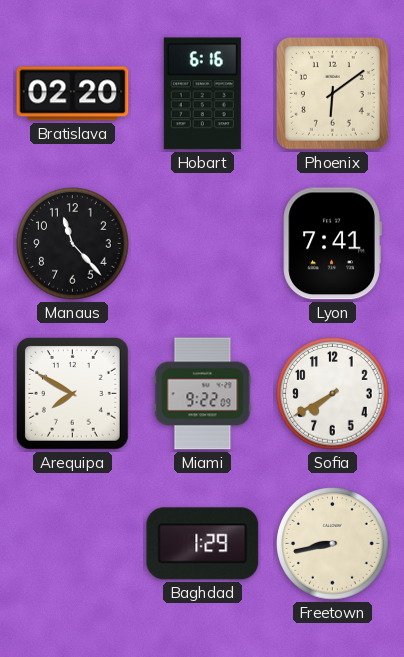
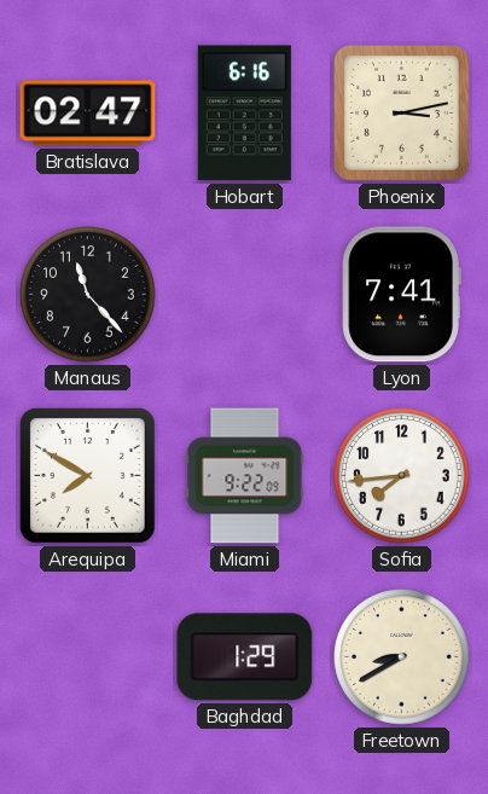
Bratislava: 02:20 -> 02:47 (88, 114)
Phoenix: 6:09 -> 3:13 (402, 114)
Sofia: 7:40 -> 7:44 (402, 476)
Freetown: 8:43 -> 8:40 (402, 657)
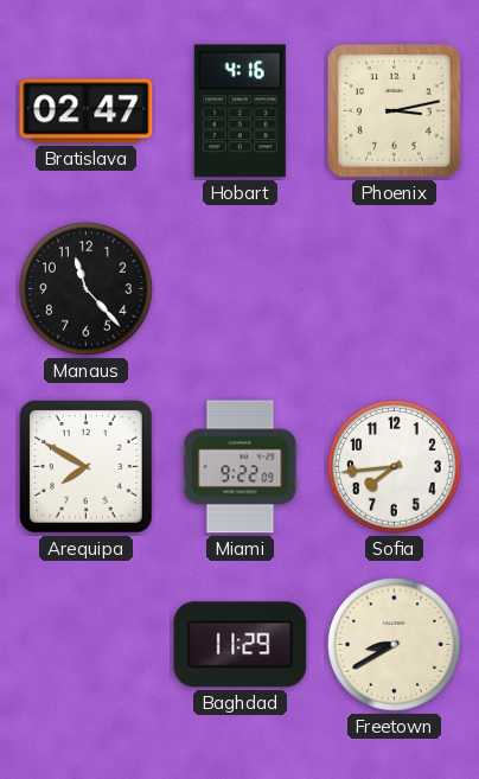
Hobart: 6:16 -> 4:16 (239, 111)
Lyon: 7:41 -> none (401, 295)
Baghdad: 1:29 -> 11:29 (241, 645)
